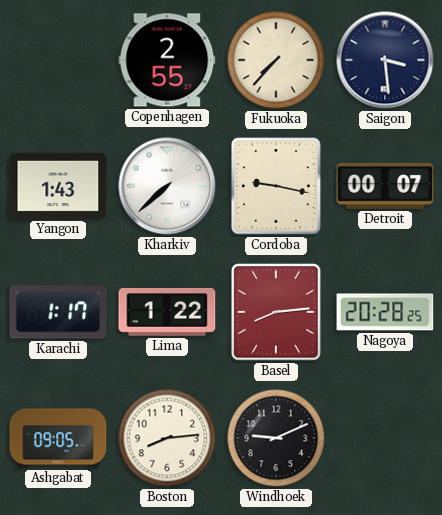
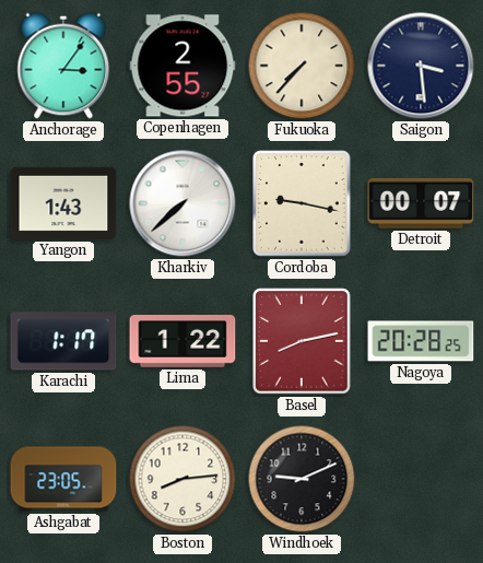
Anchorage: none -> 3:06 (63, 66)
Basel: 8:14 -> 8:13 (302, 341)
Ashgabat: 09:05 -> 23:05 (63, 479)
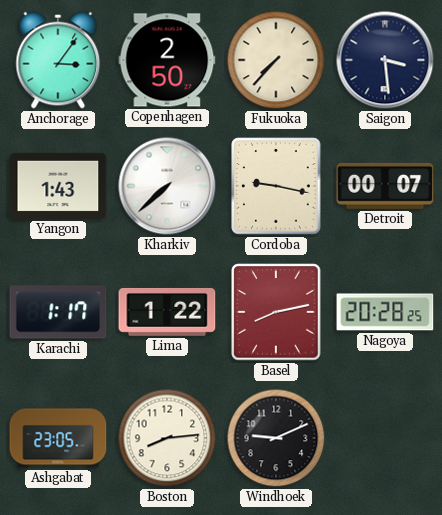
Copenhagen: 2:55 -> 2:50 (167, 60)
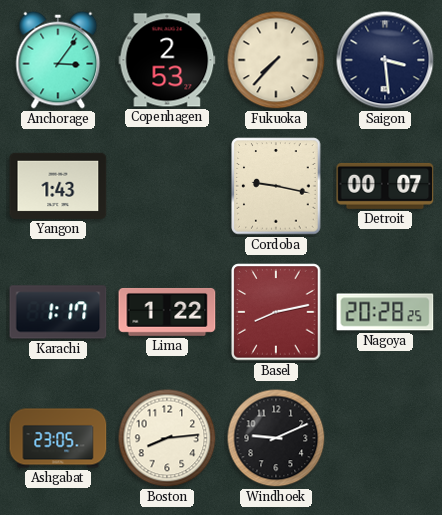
Copenhagen: 2:50 -> 2:53 (167, 60)
Kharkiv: 7:38 -> none (167, 186)
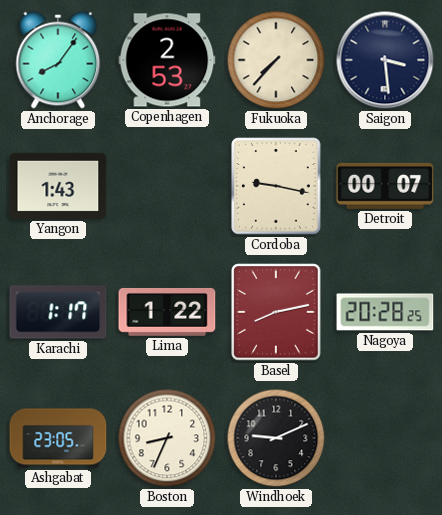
Anchorage: 3:06 -> 8:06 (58, 60)
Boston: 8:14 -> 8:34 (167, 438)
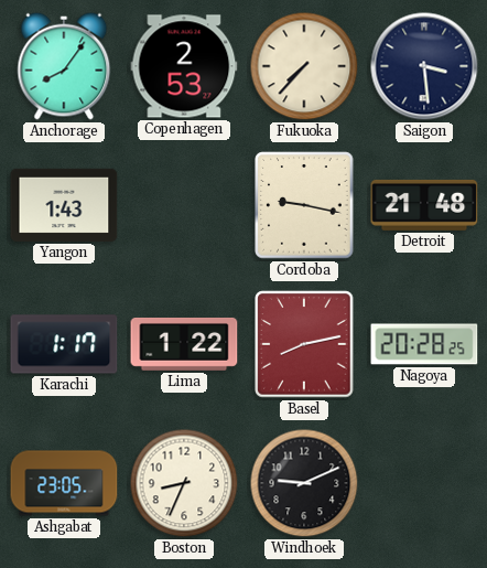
Detroit: 00:07 -> 21:48 (424, 205)
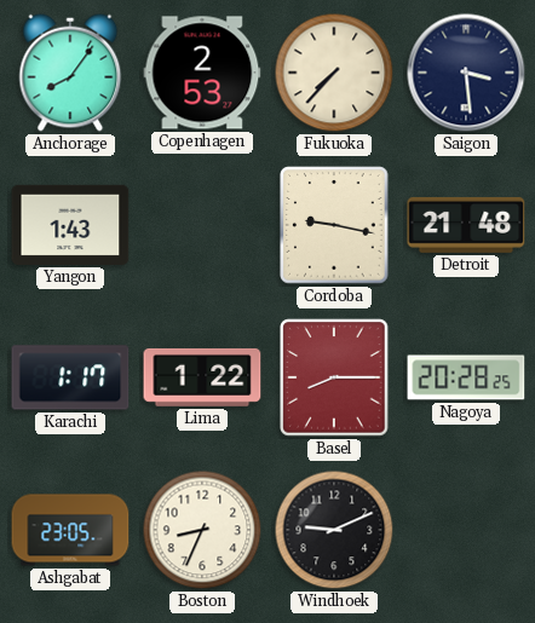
Basel: 8:13 -> 8:15 (334, 377)
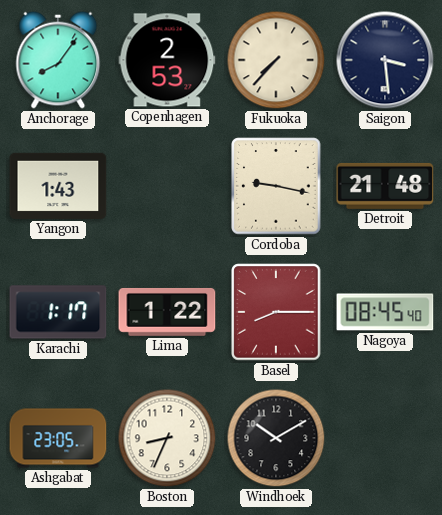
Nagoya: 20:28 -> 08:45 (385, 312)
Windhoek: 9:11 -> 10:10 (276, 438)
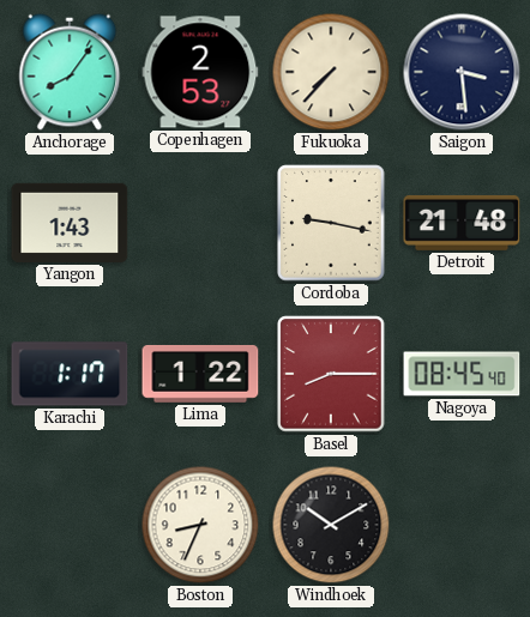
Ashgabat: 23:05 -> none (58, 438)
